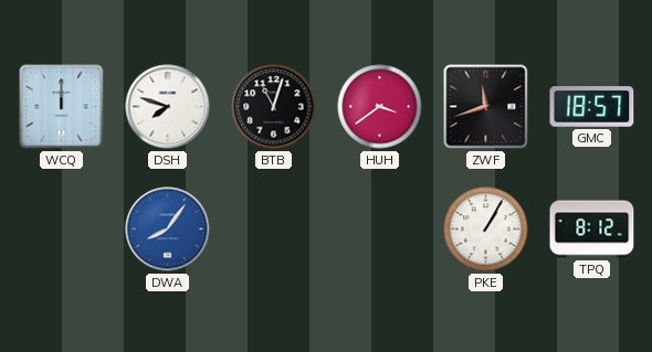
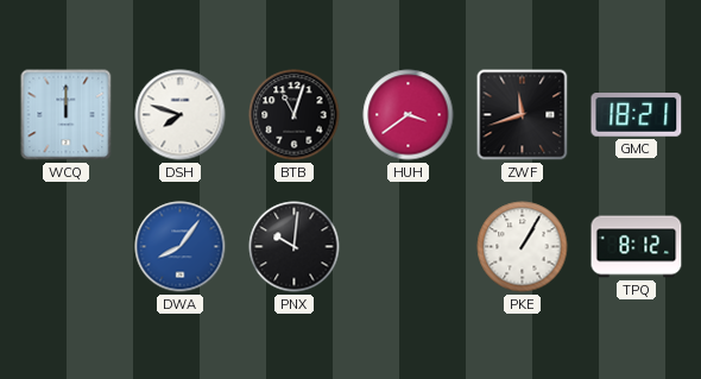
GMC: 18:57 -> 18:21 (637, 115)
PNX: none -> 10:01 (295, 247)
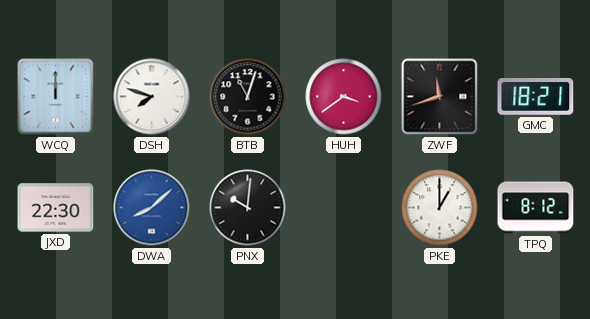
JXD: none -> 22:30 (56, 208)
DWA: 8:06 -> 8:08 (152, 208)
PKE: 1:05 -> 1:00 (440, 208)
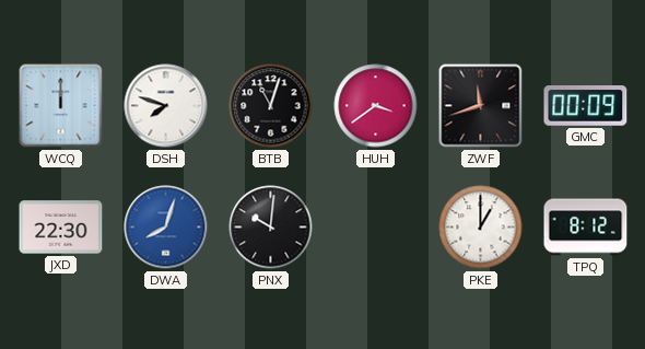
GMC: 18:21 -> 00:09 (586, 106)
DWA: 8:08 -> 8:03 (166, 228)
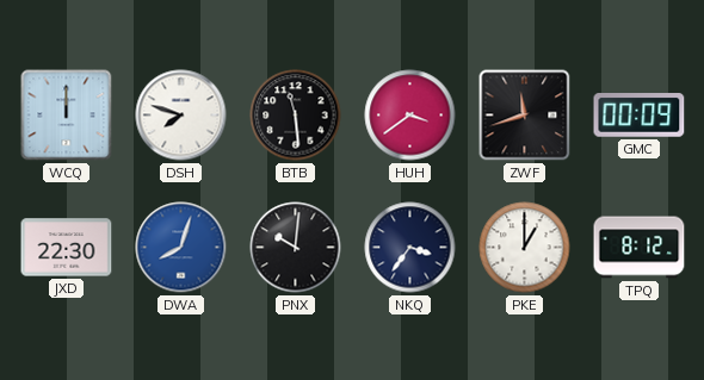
BTB: 11:03 -> 11:29 (296, 116)
NKQ: none -> 3:36 (410, 248)
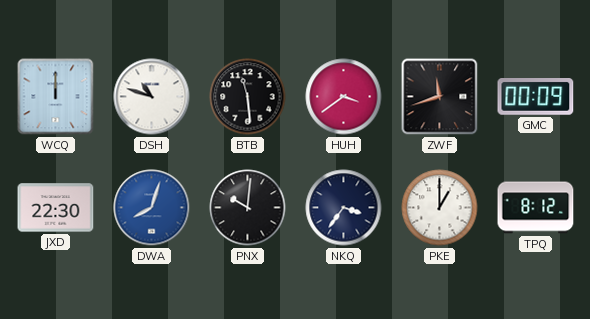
DSH: 7:48 -> 10:48 (152, 97)
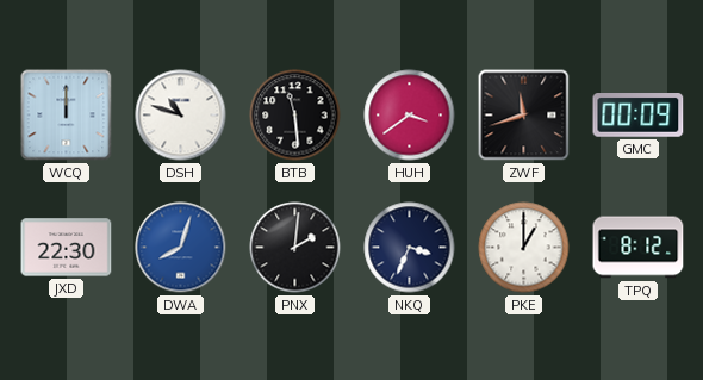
PNX: 10:01 -> 2:01 (295, 248)
NKQ: 3:36 -> 3:34 (410, 248)
